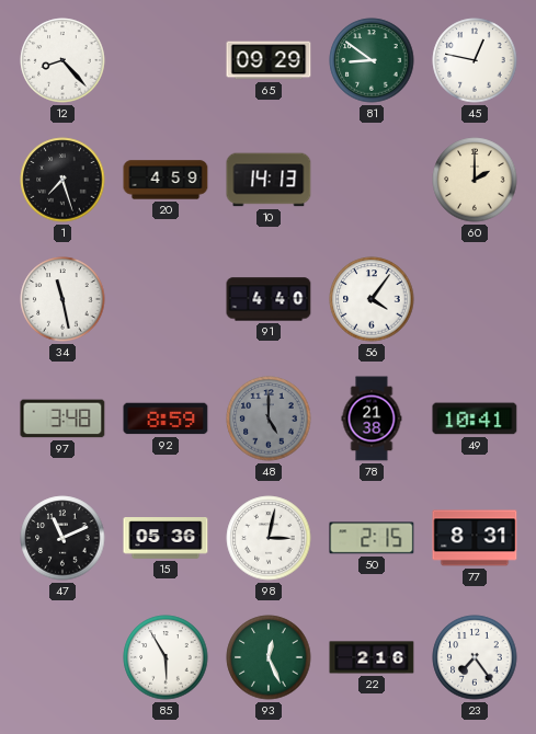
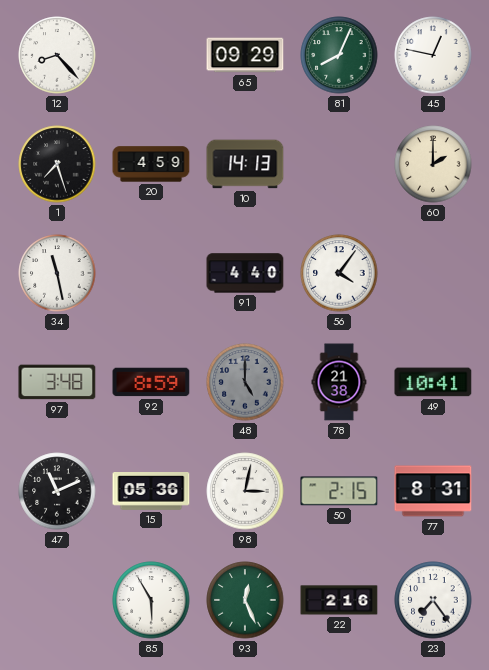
81: 8:51 -> 8:04 (339, 55)
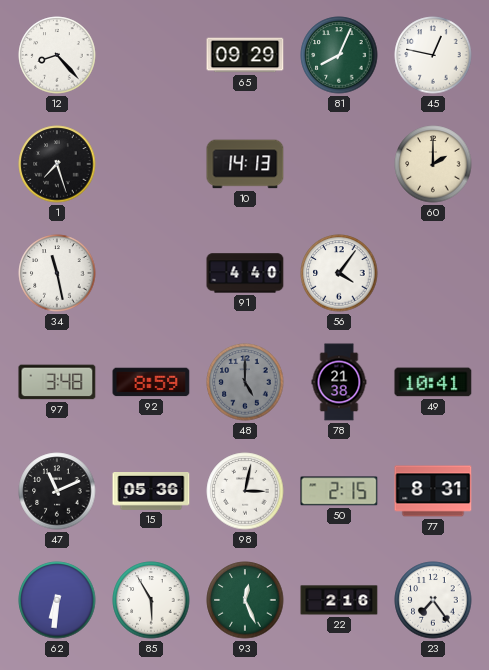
20: 4:59 -> none (151, 164)
62: none -> 6:31 (57, 600)
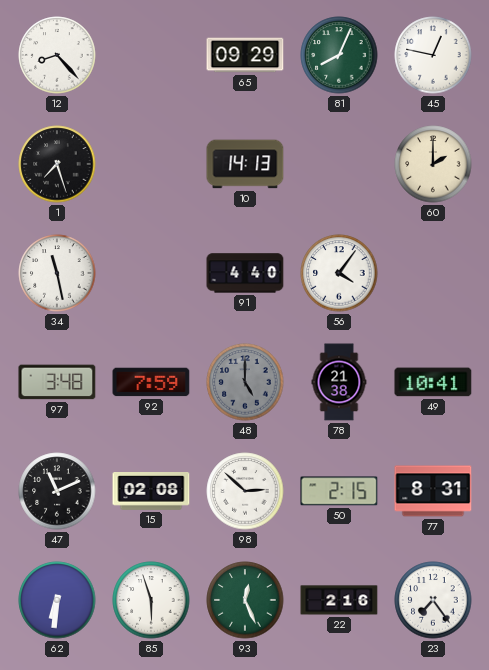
92: 8:59 -> 7:59 (151, 382)
15: 05:36 -> 02:08 (151, 492)
98: 3:02 -> 2:52 (245, 491)
85: 5:55 -> 5:57 (151, 600)
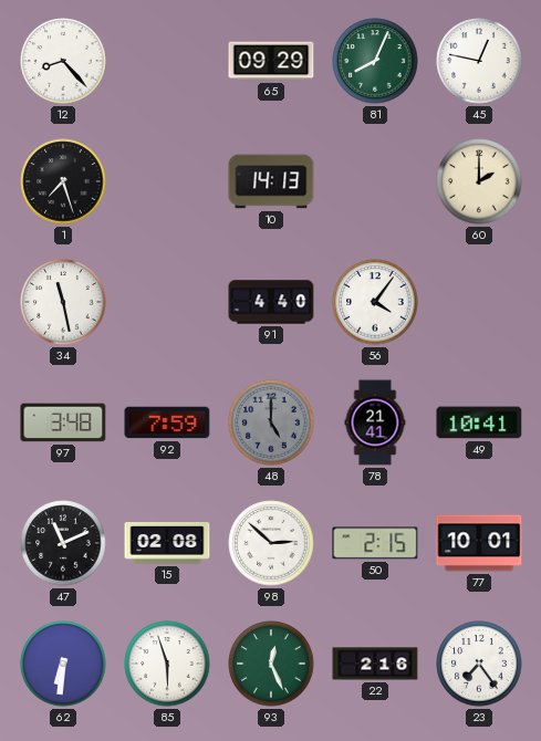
78: 21:38 -> 21:41 (375, 422)
77: 8:31 -> 10:01 (479, 543)
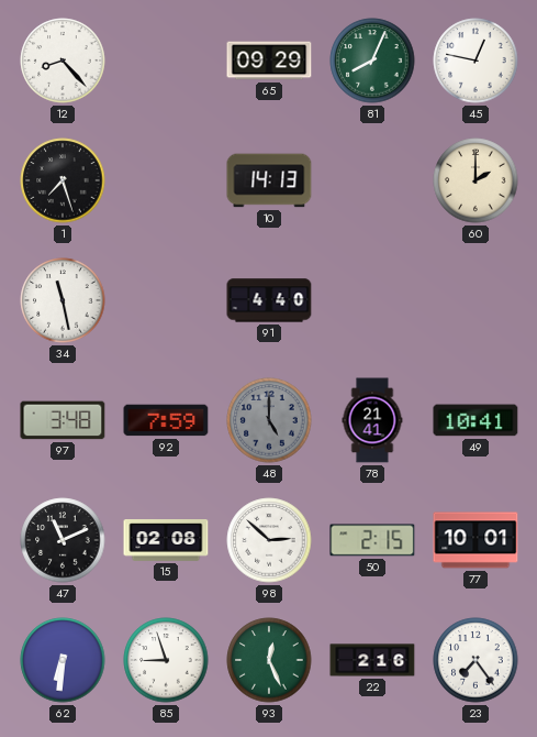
56: 4:06 -> none (375, 302)
85: 5:57 -> 8:57 (166, 660)
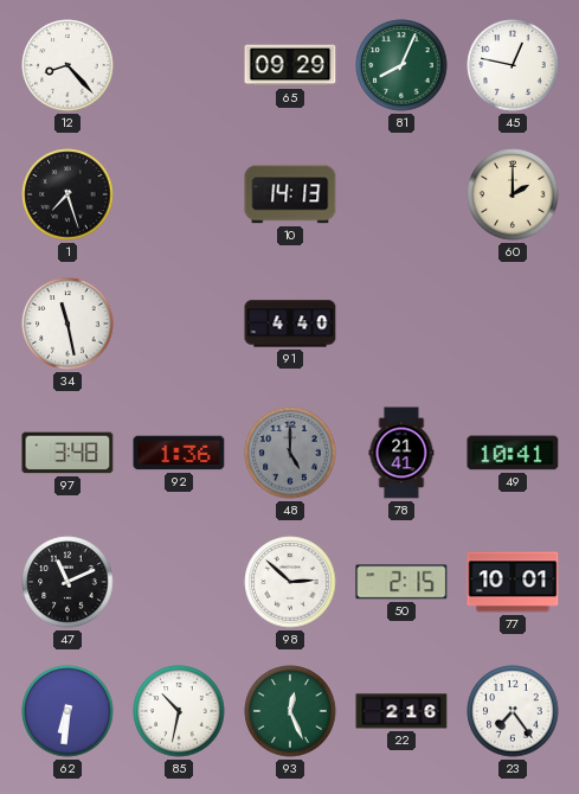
92: 7:59 -> 1:36 (179, 453)
15: 02:08 -> none (166, 541)
85: 8:57 -> 10:32 (179, 711)
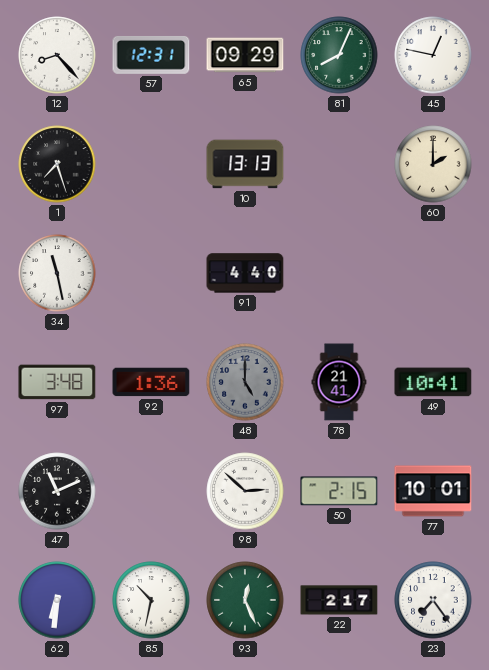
57: none -> 12:31 (151, 55)
10: 14:13 -> 13:13 (245, 164)
22: 2:16 -> 2:17 (339, 600)
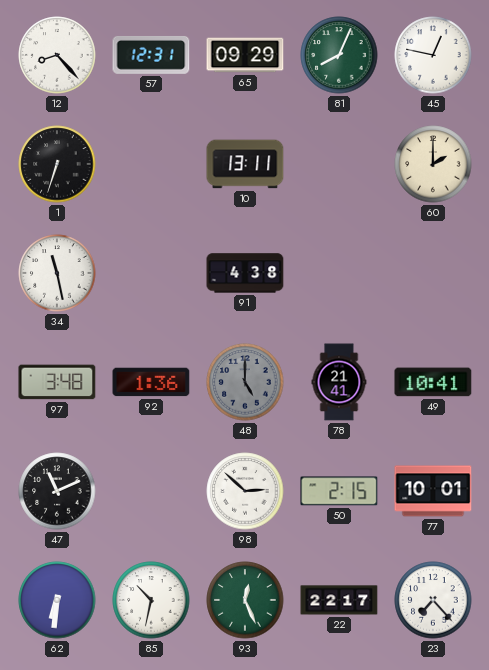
1: 7:27 -> 6:33 (57, 164)
10: 13:13 -> 13:11 (245, 164)
91: 4:40 -> 4:38 (245, 273)
22: 2:17 -> 22:17 (339, 600)
23: 7:24 -> 7:23 (433, 600)
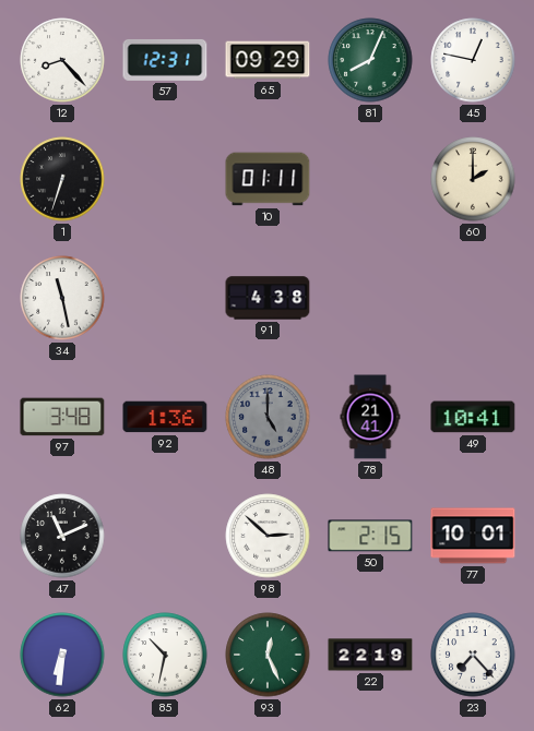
10: 13:11 -> 01:11 (268, 179)
22: 22:17 -> 22:19 (370, 655)
